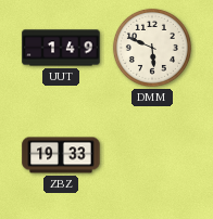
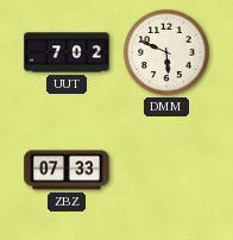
UUT: 1:49 -> 7:02 (67, 52)
ZBZ: 19:33 -> 07:33 (67, 170)
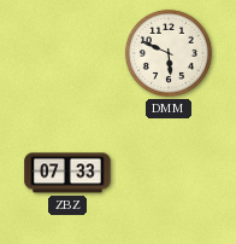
UUT: 7:02 -> none (67, 52)
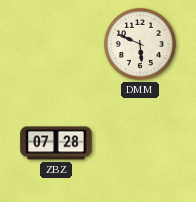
ZBZ: 07:33 -> 07:28 (56, 143)
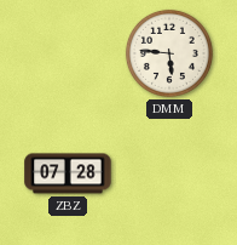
DMM: 5:49 -> 5:46 (169, 53)
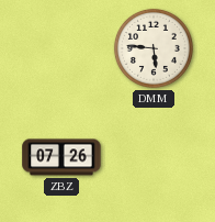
ZBZ: 07:28 -> 07:26 (61, 157)
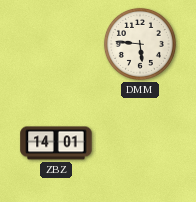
ZBZ: 07:26 -> 14:01 (56, 143)
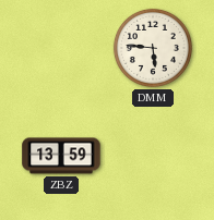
ZBZ: 14:01 -> 13:59 (61, 156)
